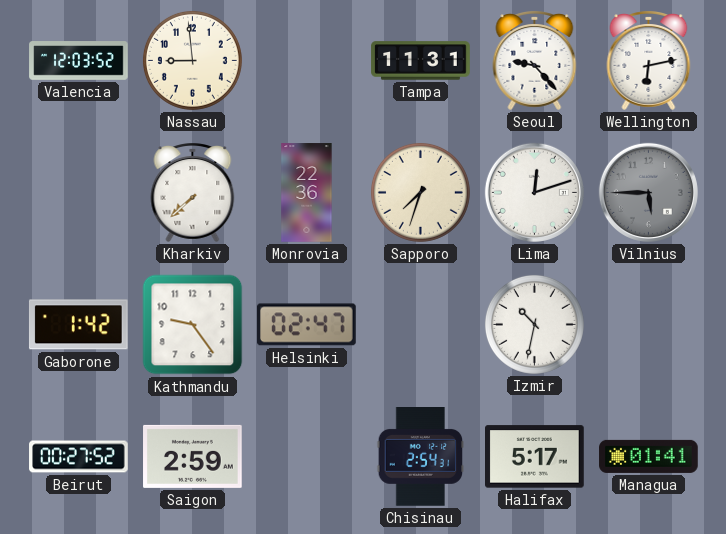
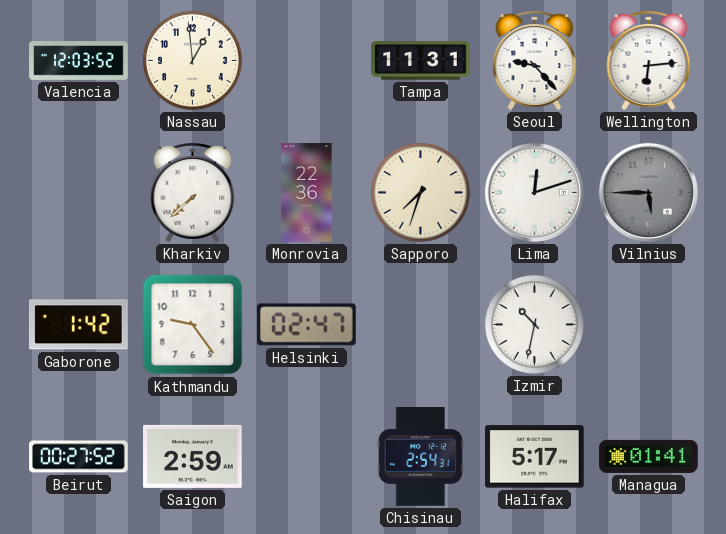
Nassau: 8:59 -> 12:59 (192, 60)
Wellington: 6:13 -> 6:14 (649, 60)
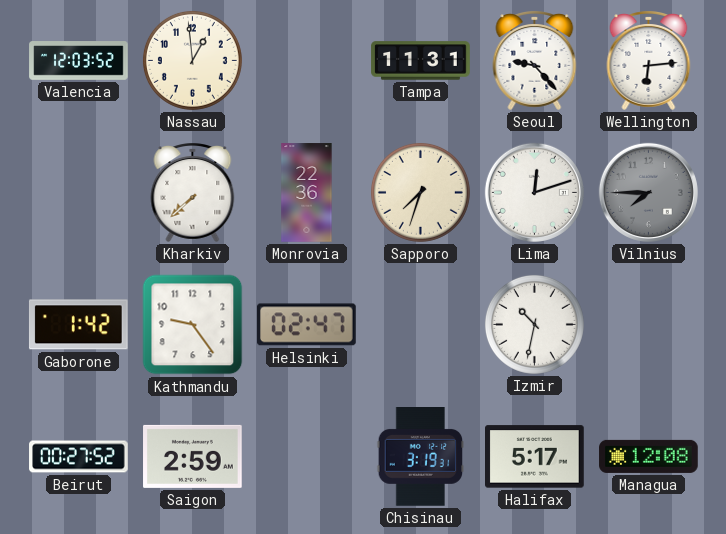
Vilnius: 5:45 -> 7:45 (648, 192)
Chisinau: 2:54 -> 3:19 (421, 457)
Managua: 01:41 -> 12:08 (649, 456)
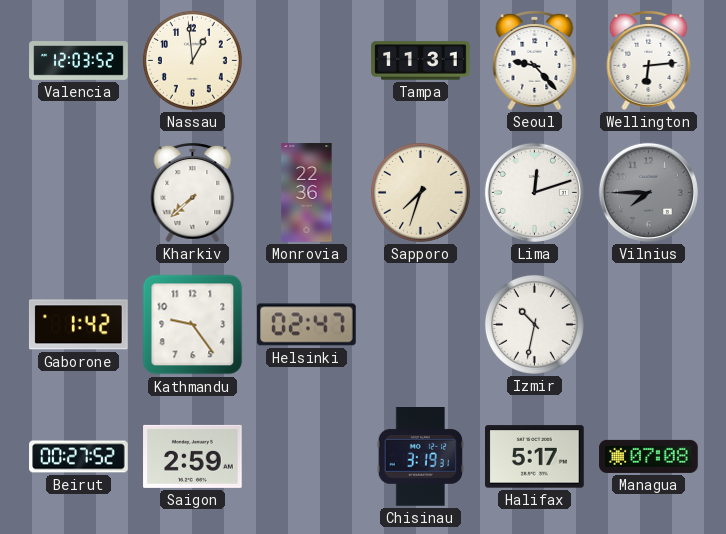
Managua: 12:08 -> 07:08 (649, 456)
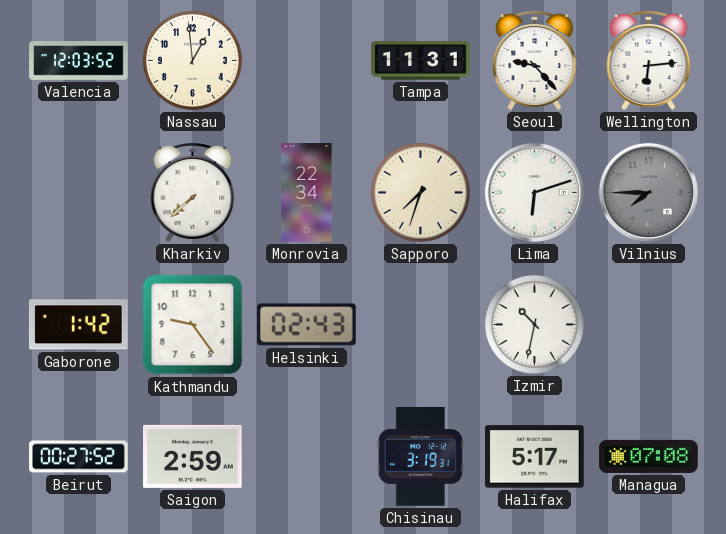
Monrovia: 22:36 -> 22:34 (307, 193)
Lima: 12:12 -> 6:12 (534, 192)
Helsinki: 02:47 -> 02:43 (307, 325)
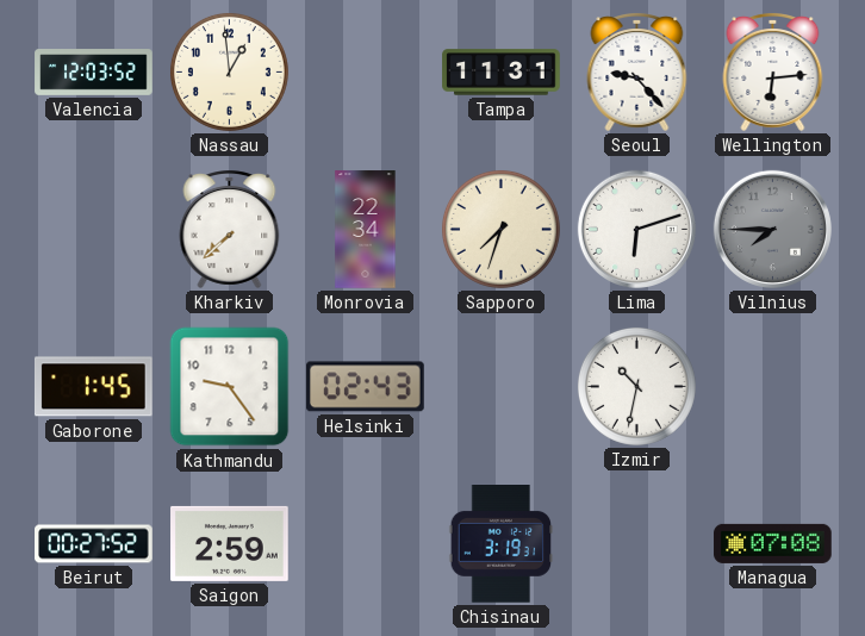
Gaborone: 1:42 -> 1:45 (93, 387)
Halifax: 5:17 -> none (535, 457)
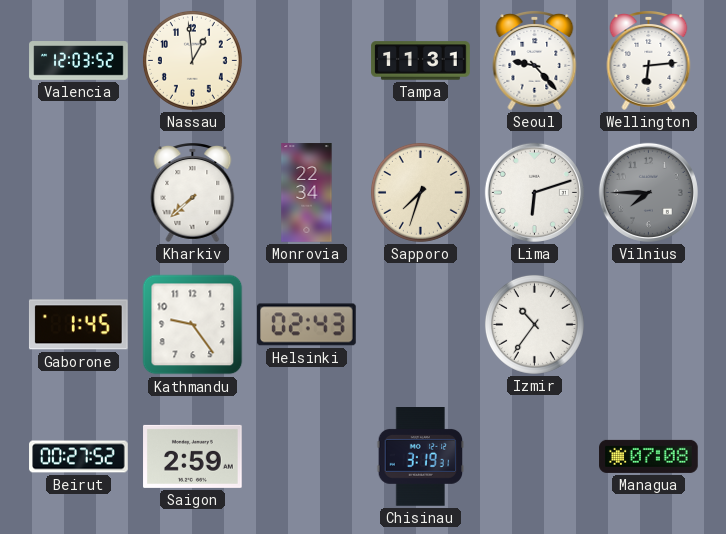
Izmir: 10:32 -> 10:36 (534, 324)
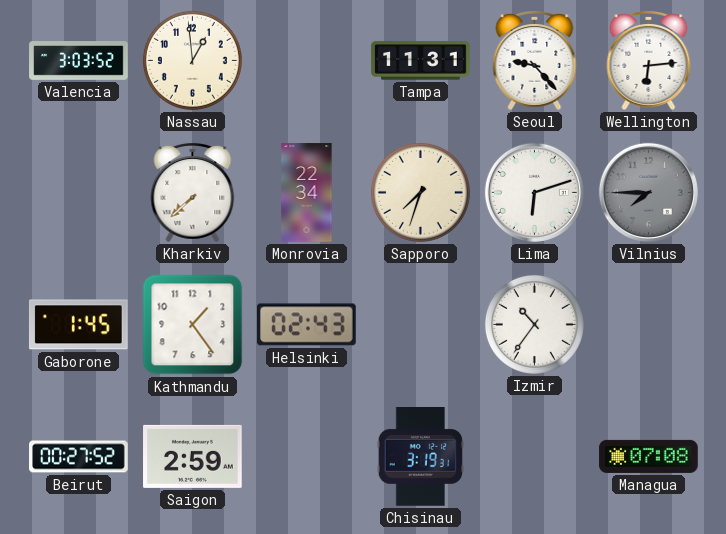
Valencia: 12:03 -> 3:03 (79, 61)
Kathmandu: 9:24 -> 1:24 (193, 325)
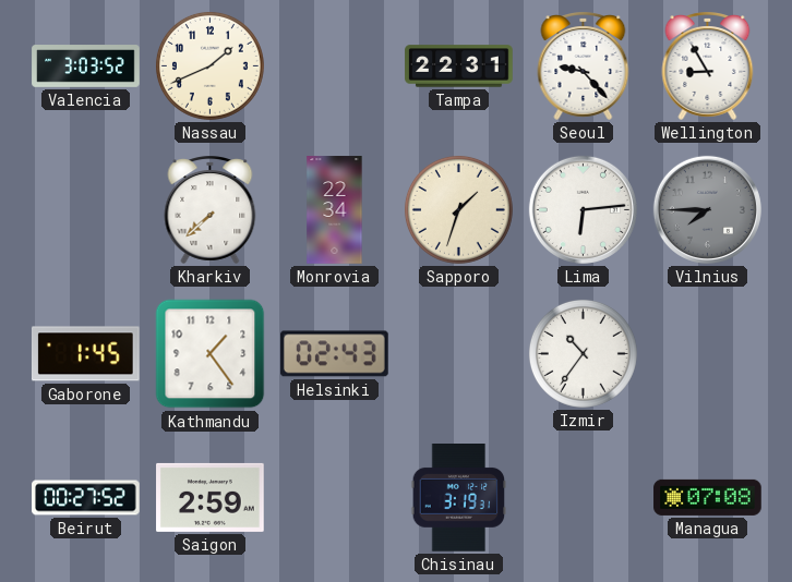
Nassau: 12:59 -> 1:41 (209, 65)
Tampa: 11:31 -> 22:31 (459, 66)
Wellington: 6:14 -> 8:55 (708, 65)
Sapporo: 7:33 -> 1:33 (458, 209)
Lima: 6:12 -> 6:14 (583, 209)
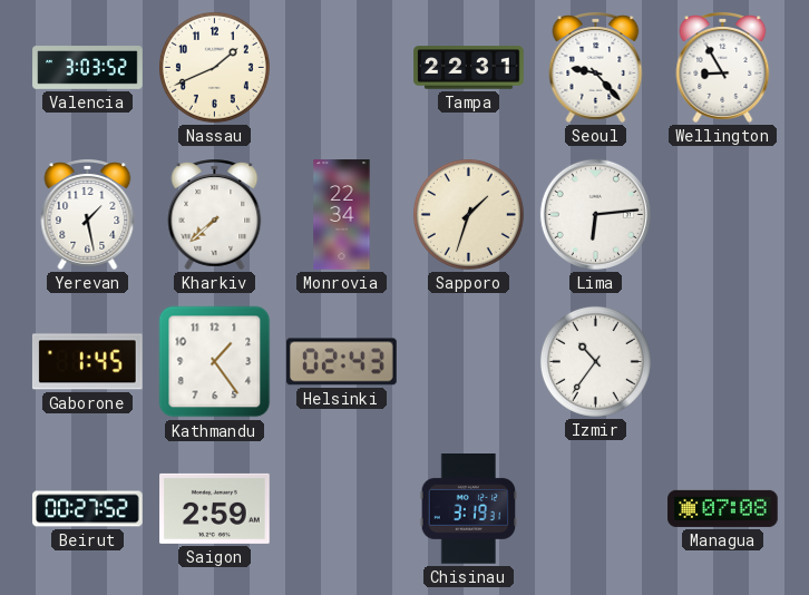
Yerevan: none -> 1:28 (88, 214)
Vilnius: 7:45 -> none (707, 209)
